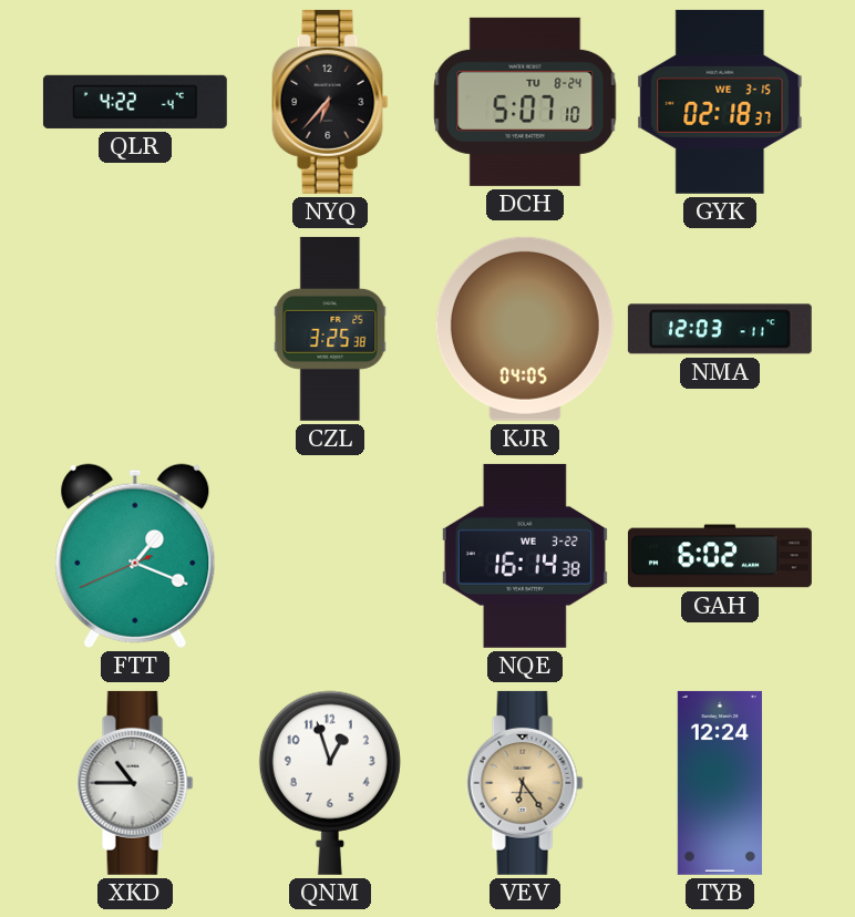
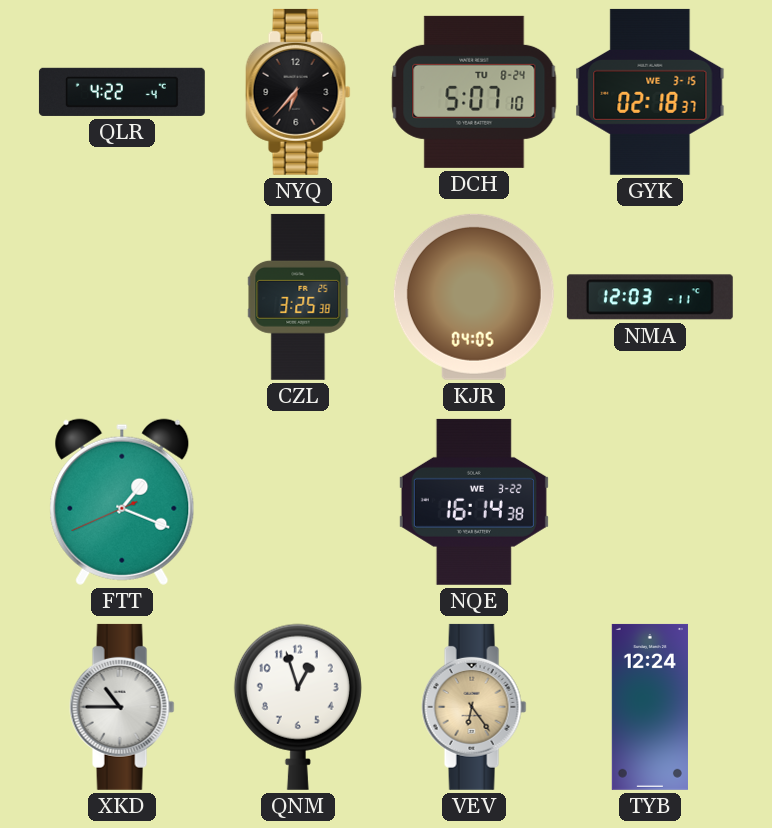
GAH: 6:02 -> none (720, 556)
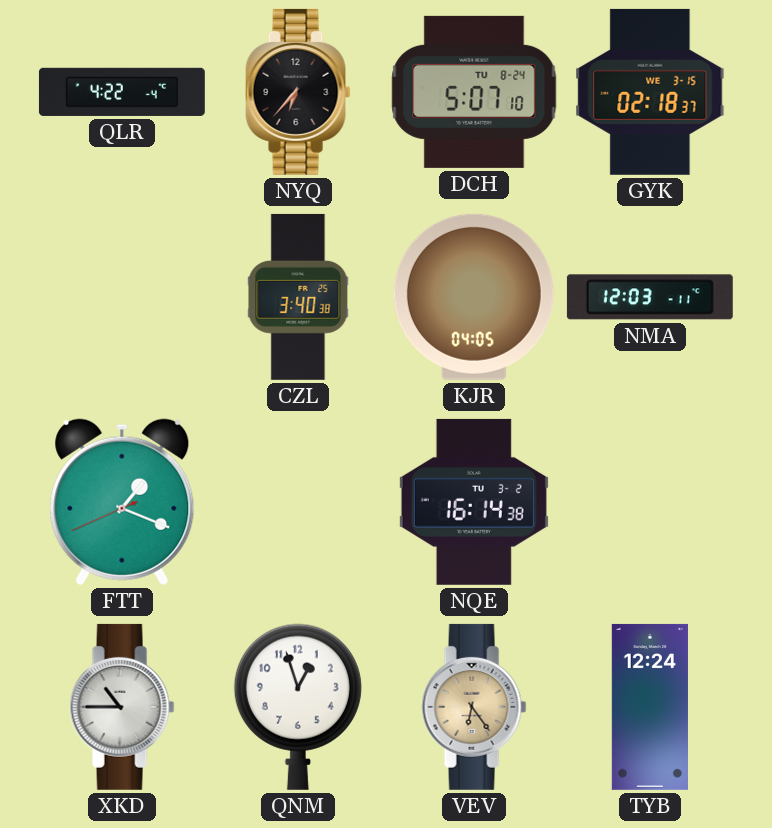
CZL: 3:25 -> 3:40 (298, 297)
NQE date: WE 3-22 -> TU 3-2 (474, 502)
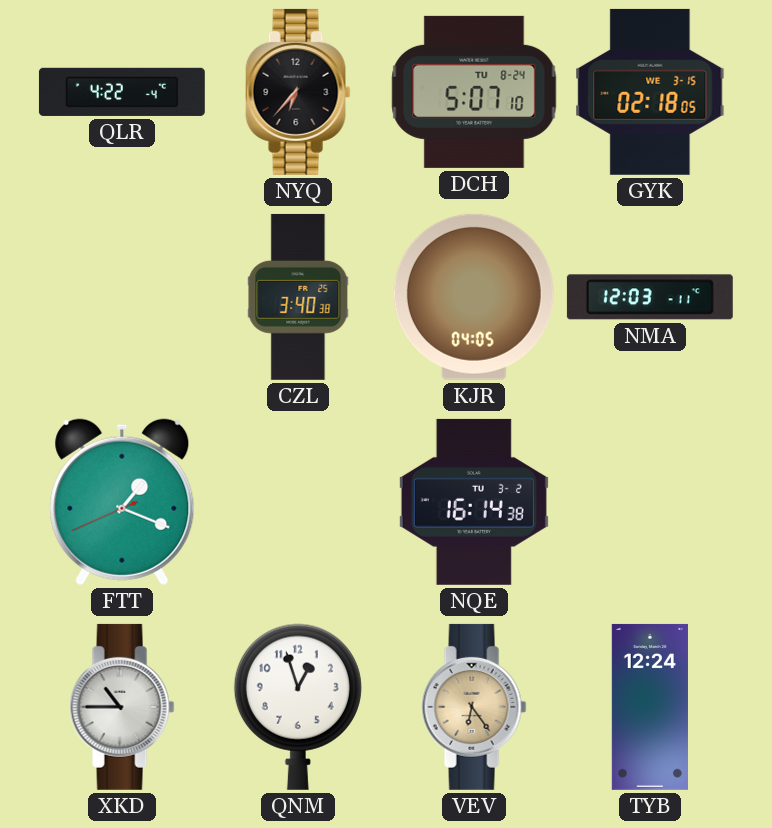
GYK: 02:18:37 -> 02:18:05 (650, 92)
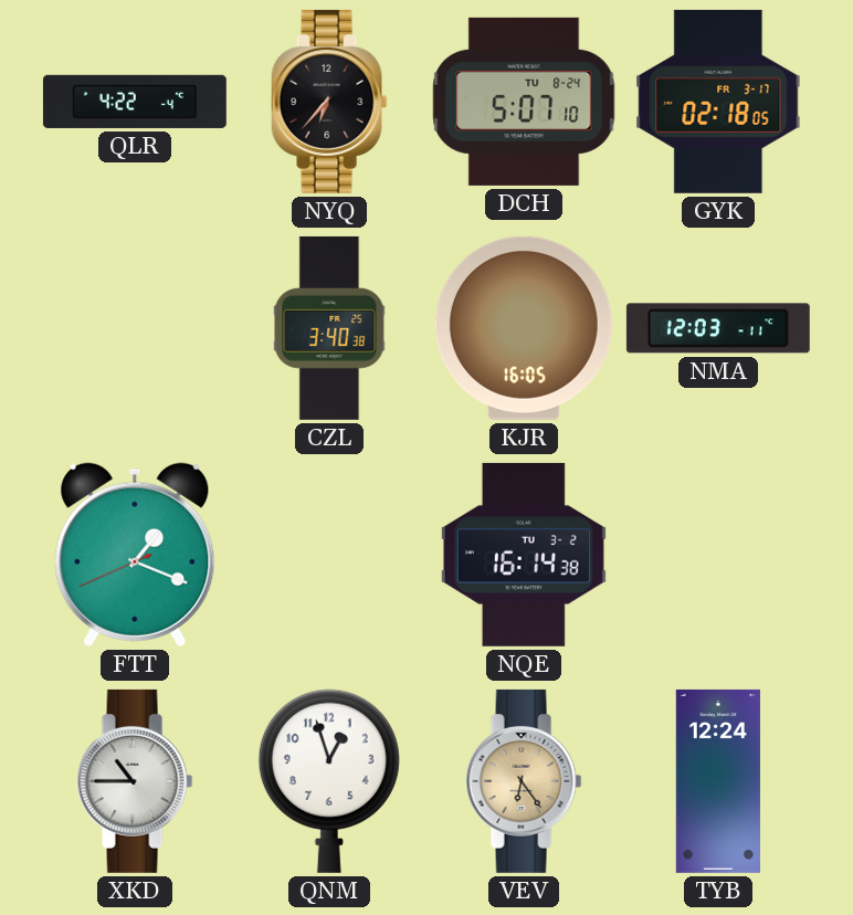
GYK date: WE 3-15 -> FR 3-17 (718, 102)
KJR: 04:05 -> 16:05 (524, 328)
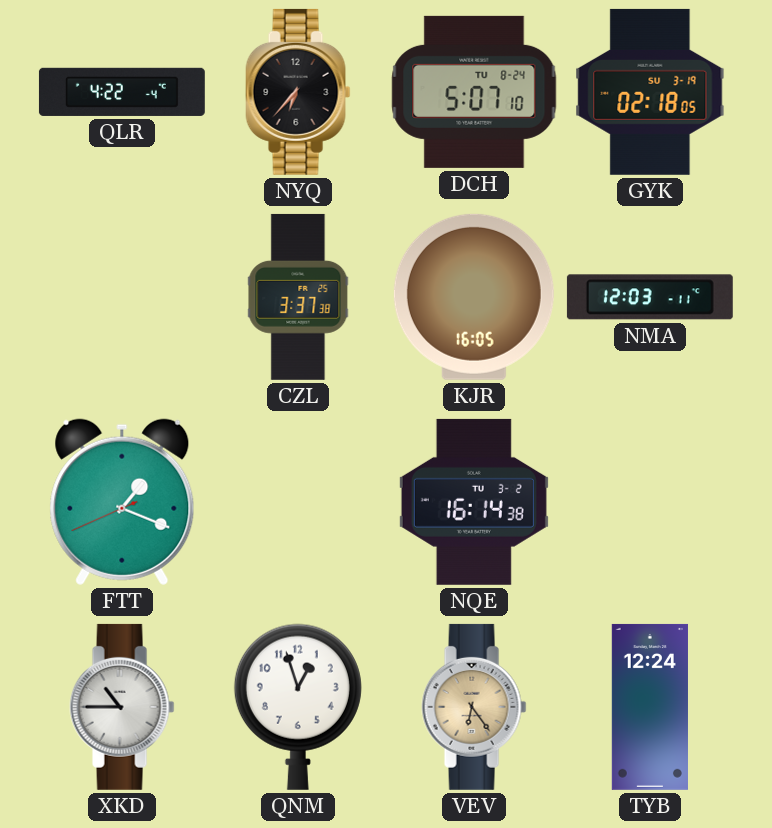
GYK date: FR 3-17 -> SU 3-19 (650, 92)
CZL: 3:40 -> 3:37 (298, 297)
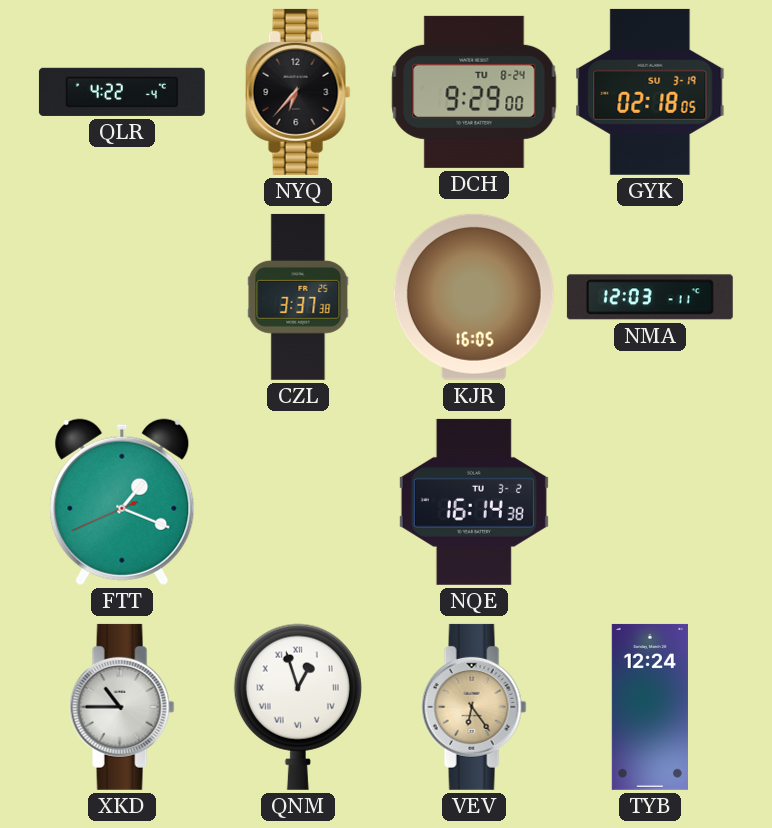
DCH: 5:07 -> 9:29 (474, 92)
QNM numerals: Arabic -> Roman (298, 707)
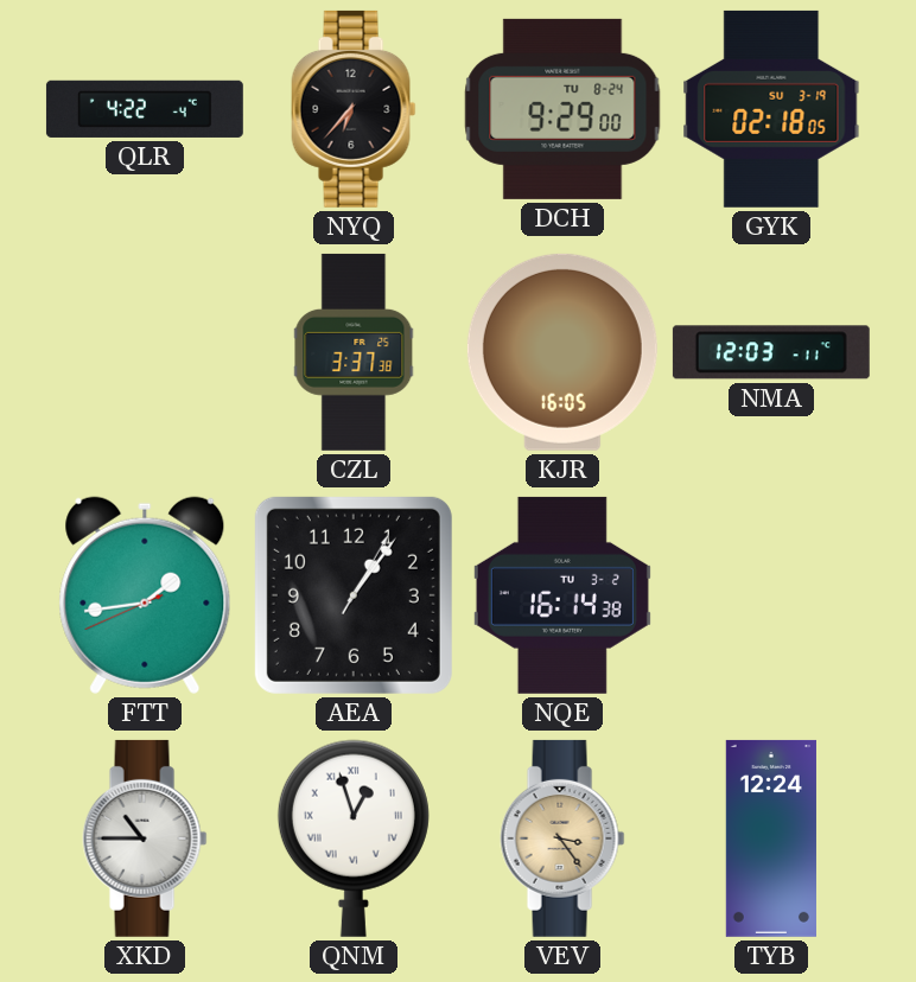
FTT: 1:18 -> 1:43 (145, 595)
AEA: none -> 1:06 (354, 595)
VEV: 6:24 -> 3:24 (562, 838)
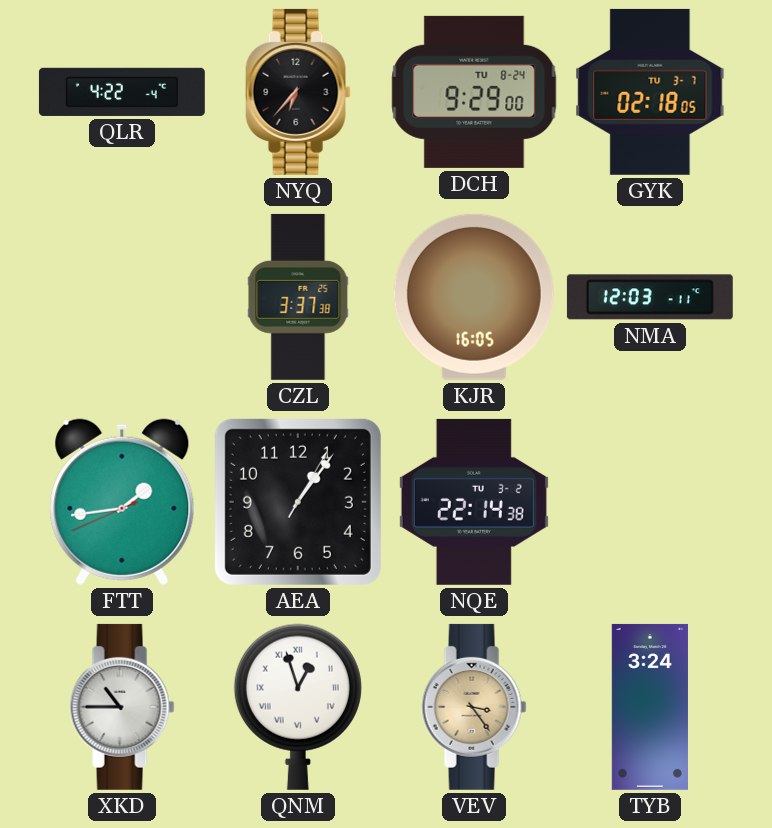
GYK date: SU 3-19 -> TU 3-7 (650, 92)
NQE: 16:14 -> 22:14 (474, 502)
TYB: 12:24 -> 3:24 (650, 707)
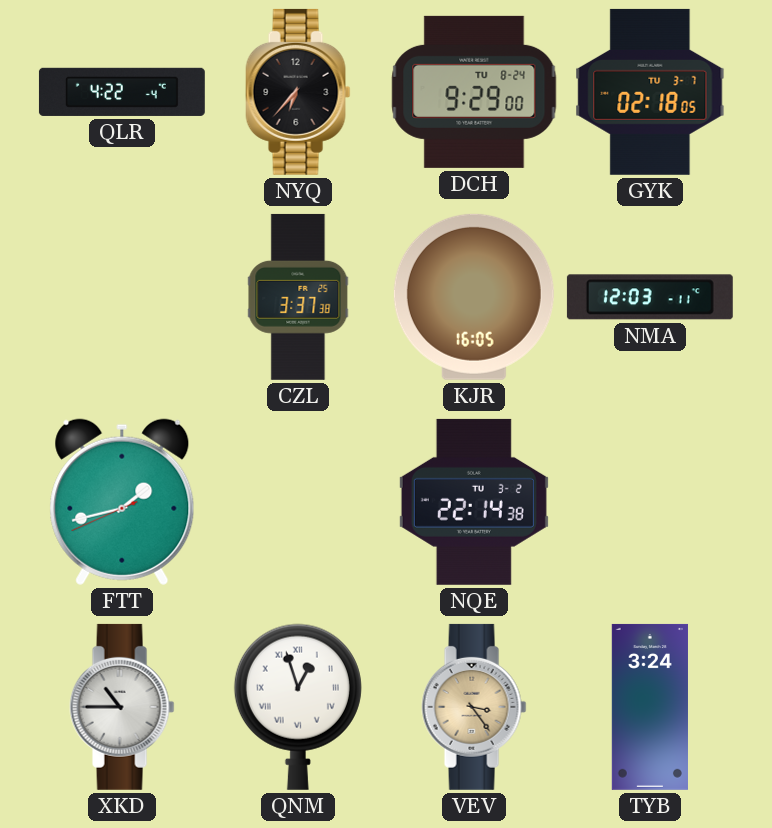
FTT: 1:43 -> 1:42 (122, 502)
AEA: 1:06 -> none (298, 502)
